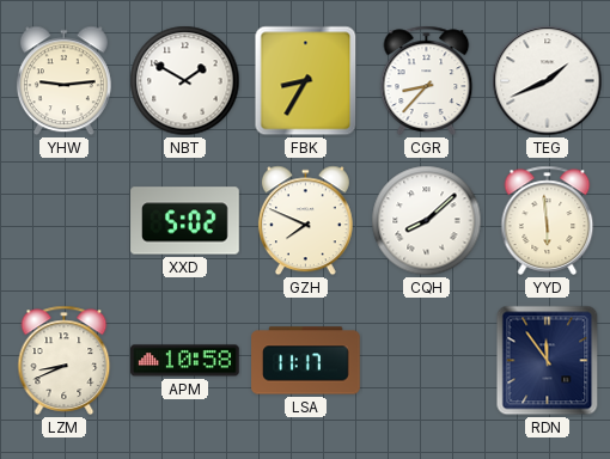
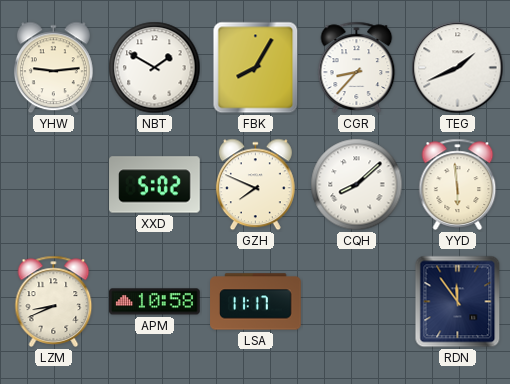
FBK: 8:35 -> 8:05 (256, 68)
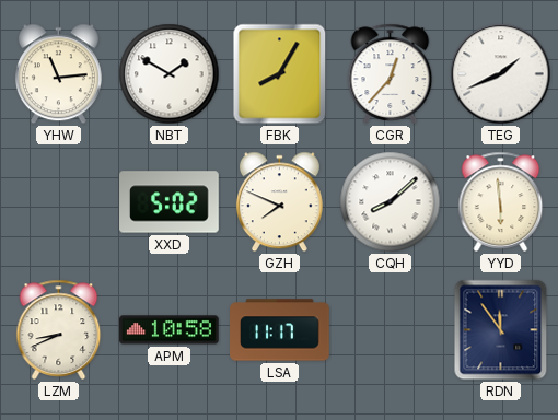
YHW: 9:14 -> 11:14 (58, 74)
CGR: 8:37 -> 12:37 (391, 73)
